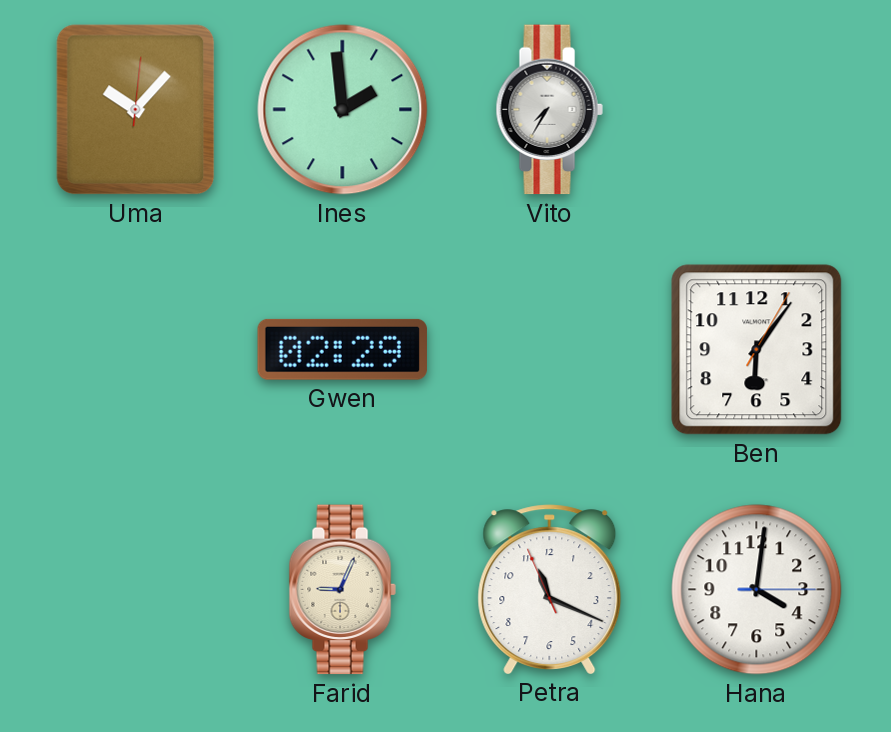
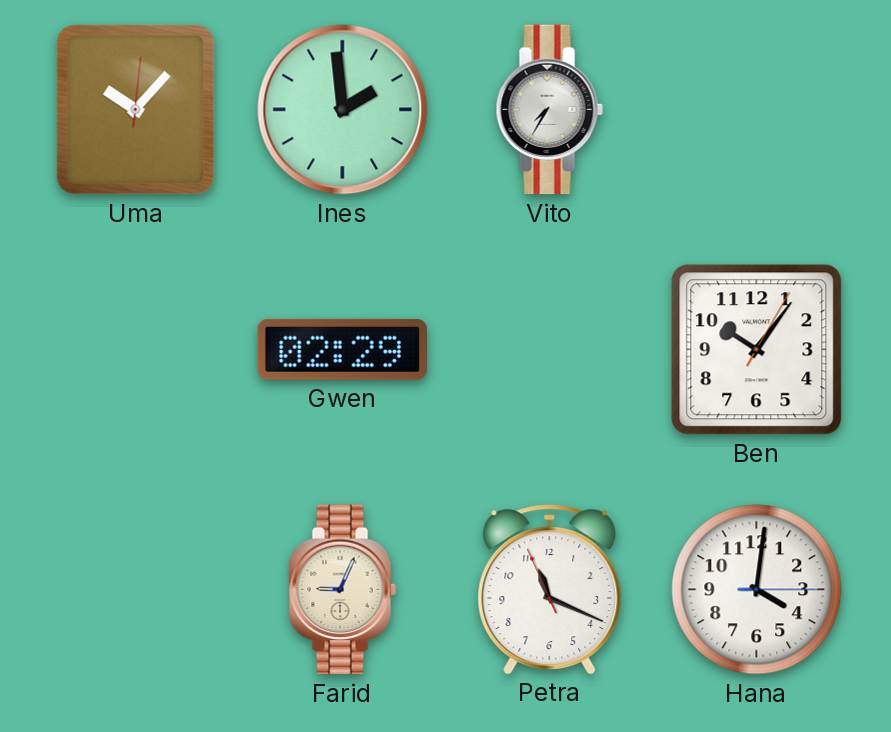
Ben: 6:06 -> 10:06 (757, 350)
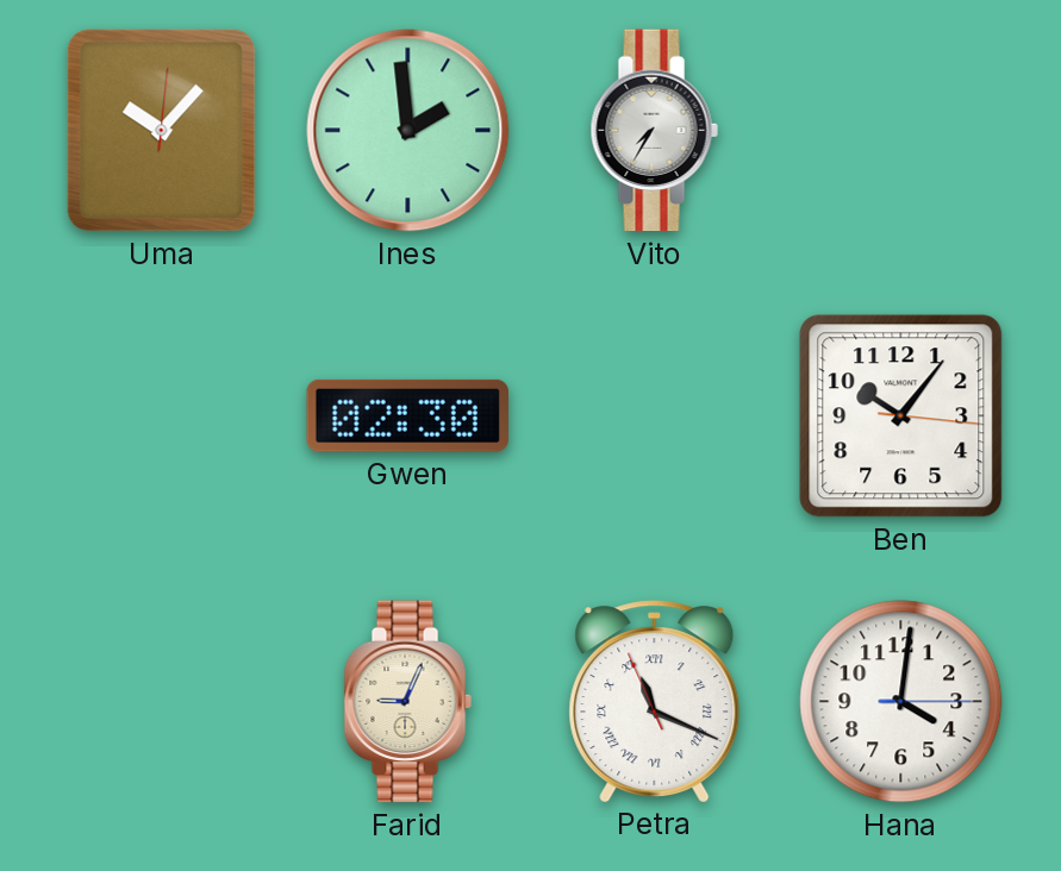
Gwen: 02:29 -> 02:30 (407, 415)
Ben: 10:06:05 -> 10:06:16 (901, 416)
Petra numerals: Arabic -> Roman (655, 701)
